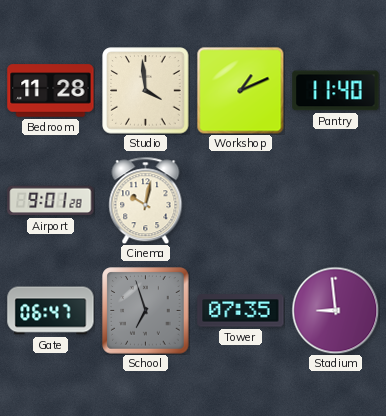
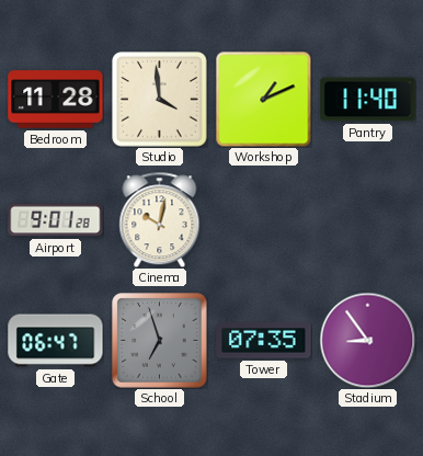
Stadium: 8:59 -> 8:54 (367, 340)
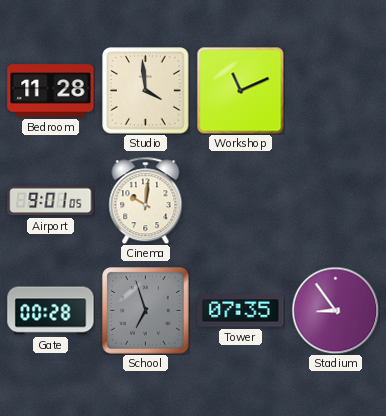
Workshop: 1:11 -> 11:11 (240, 90)
Pantry: 11:40 -> none (368, 100)
Airport: 9:01:28 -> 9:01:05 (51, 201)
Cinema: 10:02 -> 10:01 (146, 200)
Gate: 06:47 -> 00:28 (51, 311)
